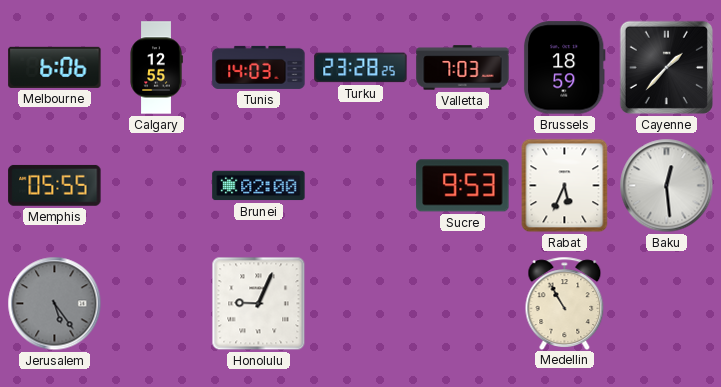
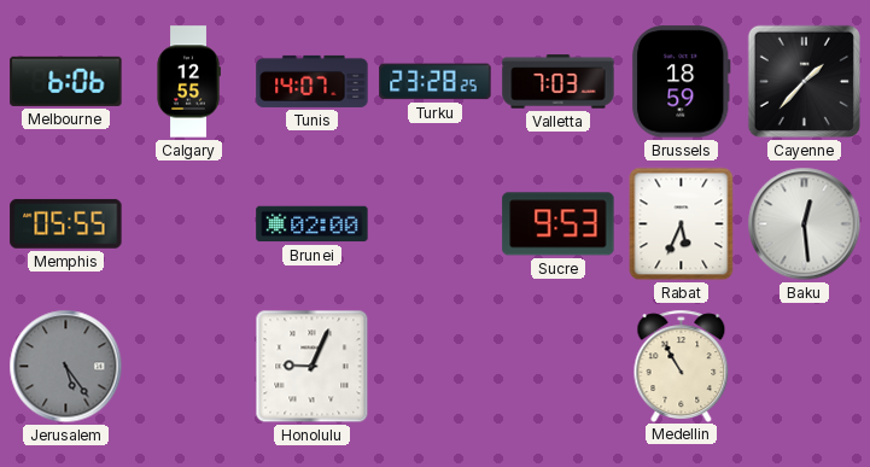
Tunis: 14:03 -> 14:07 (313, 81)
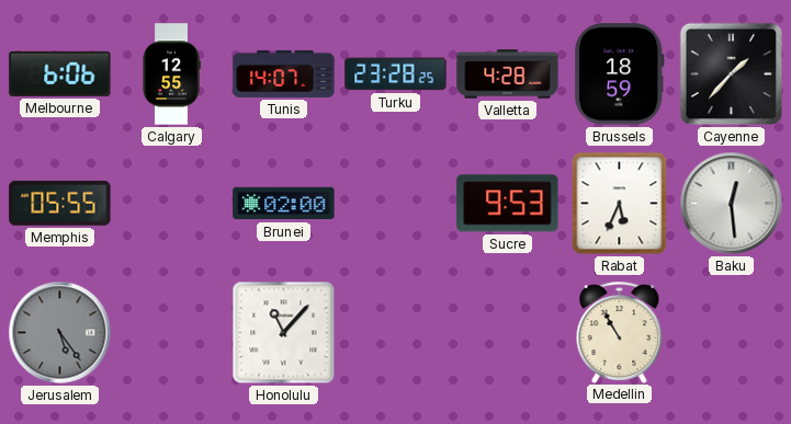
Valletta: 7:03 -> 4:28 (508, 75)
Honolulu: 9:04 -> 11:07 (284, 333)
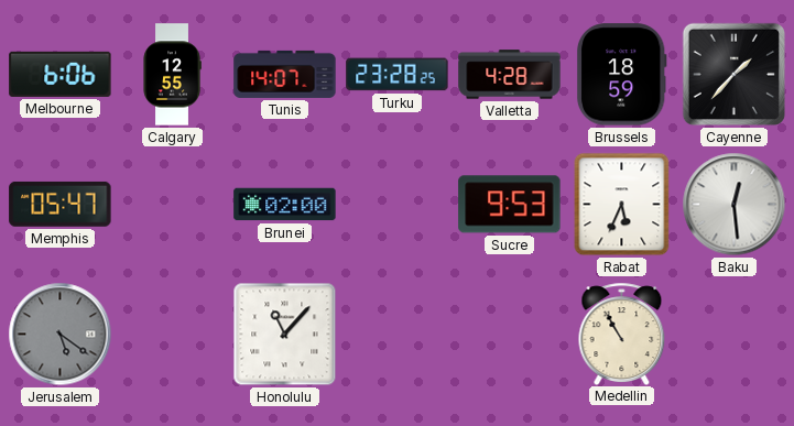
Memphis: 05:55 -> 05:47 (61, 204)
Jerusalem: 5:24 -> 5:21 (61, 335)
